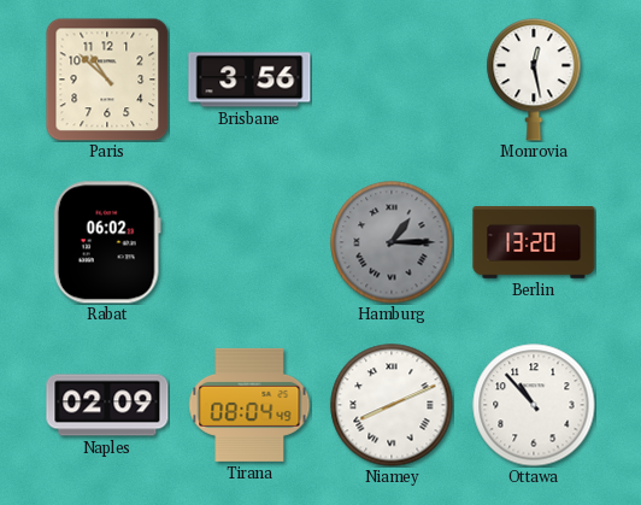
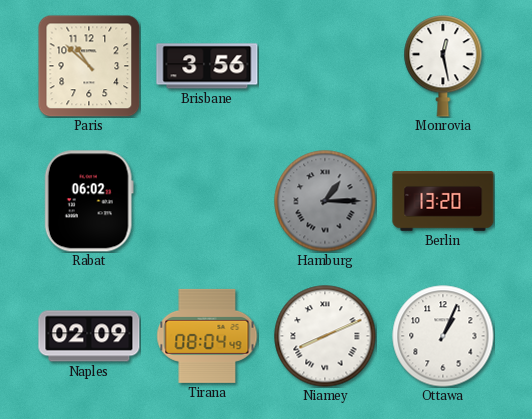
Ottawa: 10:53 -> 1:04 (443, 336)
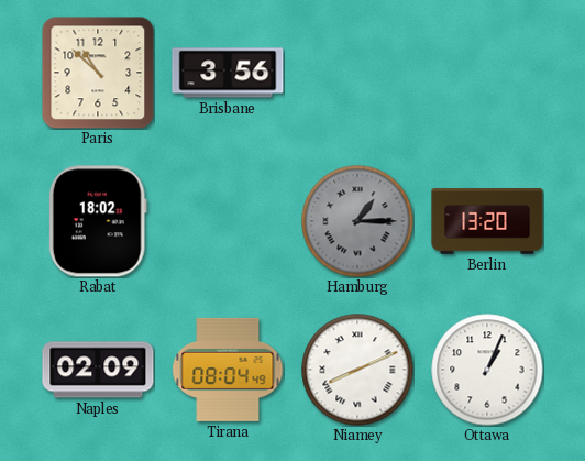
Monrovia: 12:28 -> none (443, 66)
Rabat: 06:02 -> 18:02 (98, 221)
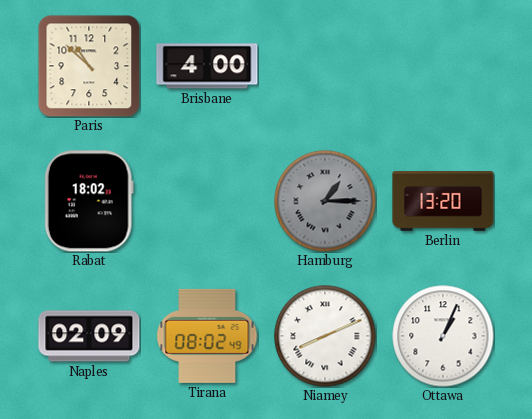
Brisbane: 3:56 -> 4:00 (207, 66)
Tirana: 08:04 -> 08:02 (207, 336)
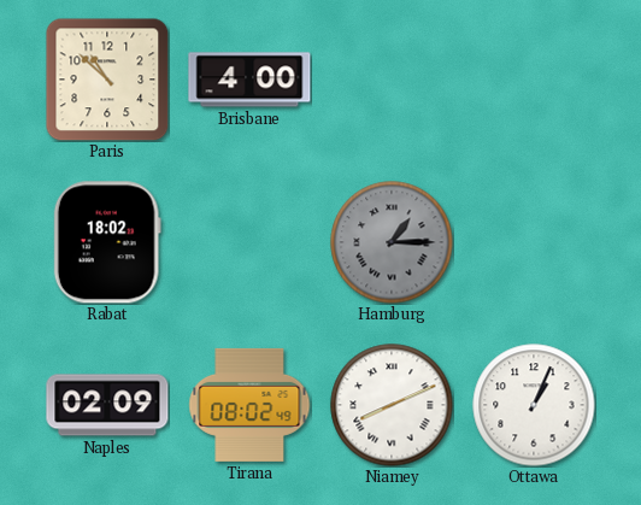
Berlin: 13:20 -> none (443, 202)
